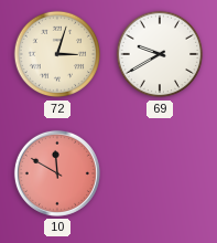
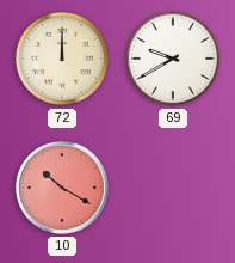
72: 3:03 -> 12:00 (62, 59)
10: 11:50 -> 10:20 (62, 188)
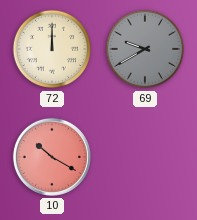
69 dial: white -> grey (145, 49)
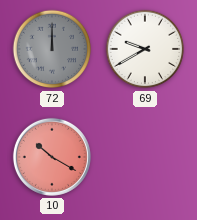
72 dial: cream -> grey (52, 49)
69 dial: grey -> white (145, 49)
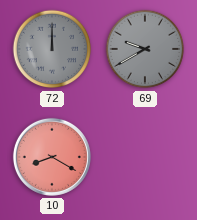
69 dial: white -> grey (145, 49)
10: 10:20 -> 8:20 (52, 157)
